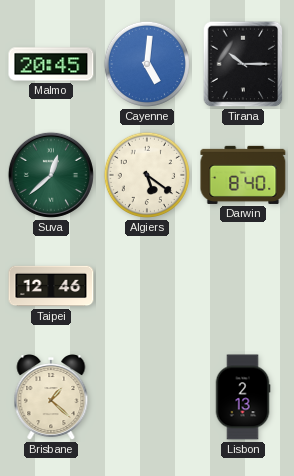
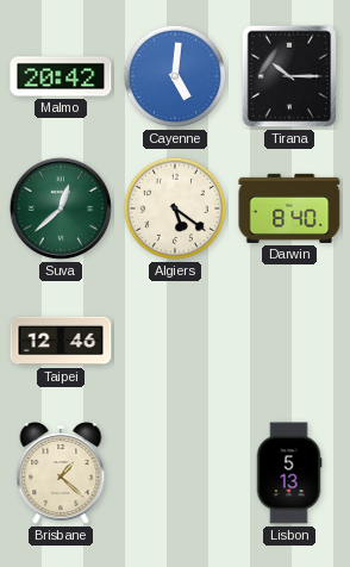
Malmo: 20:45 -> 20:42 (61, 76)
Lisbon: 2:13 -> 5:13 (289, 473)
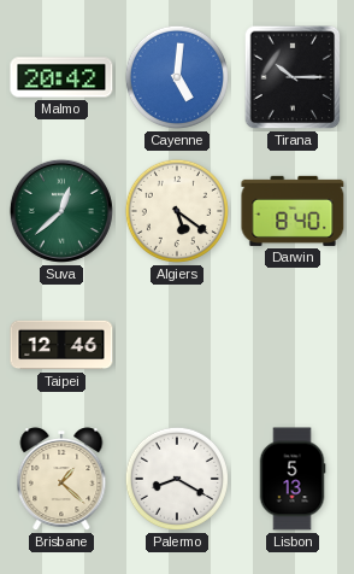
Palermo: none -> 8:20 (177, 479)
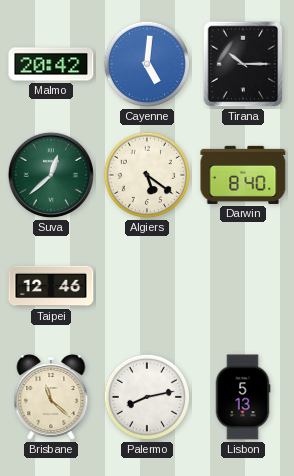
Brisbane: 1:22 -> 11:22 (51, 398)
Palermo: 8:20 -> 8:13 (147, 397)
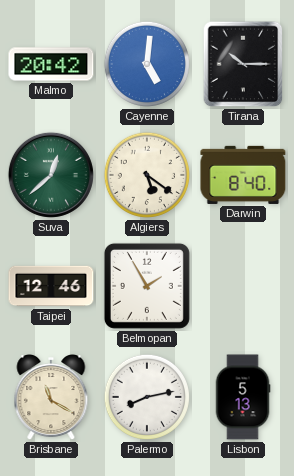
Belmopan: none -> 1:55 (147, 286)
Brisbane: 11:22 -> 11:20 (51, 398)
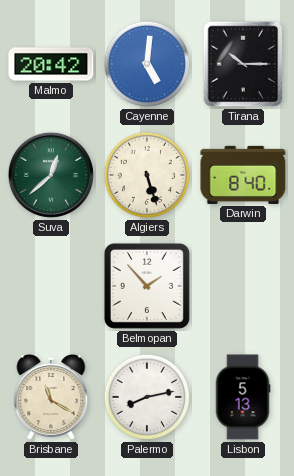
Algiers: 5:21 -> 5:27 (147, 175)
Taipei: 12:46 -> none (51, 286)
Belmopan: 1:55 -> 1:53 (147, 286)
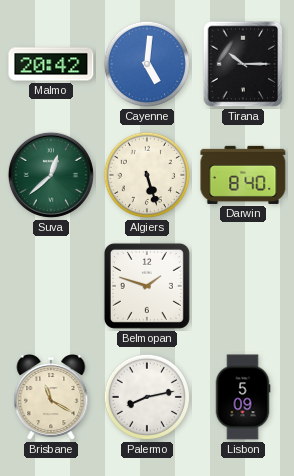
Belmopan: 1:53 -> 1:48 (147, 286)
Lisbon: 5:13 -> 5:09 (243, 397)
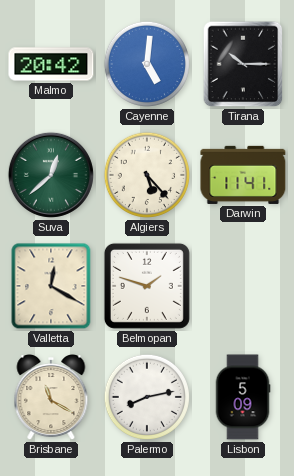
Algiers: 5:27 -> 5:23 (147, 175)
Darwin: 8:40 -> 11:41 (243, 175)
Valletta: none -> 12:20 (51, 286)
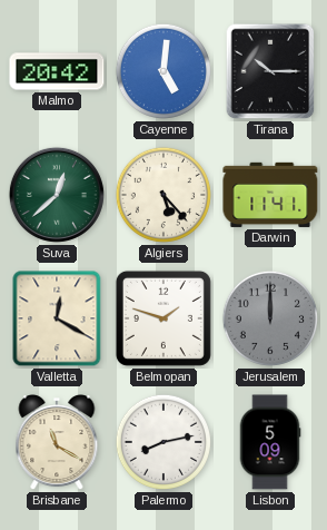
Jerusalem: none -> 12:00 (270, 318)
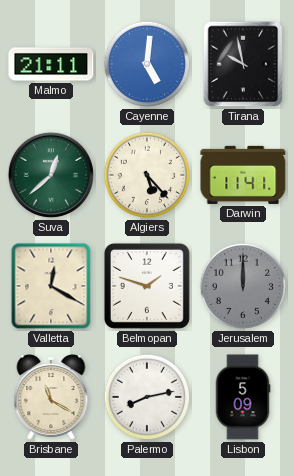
Malmo: 20:42 -> 21:11 (51, 64)
Tirana: 10:15 -> 9:58 (243, 64)
